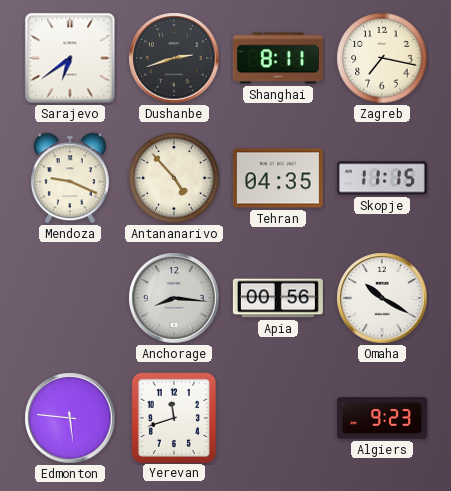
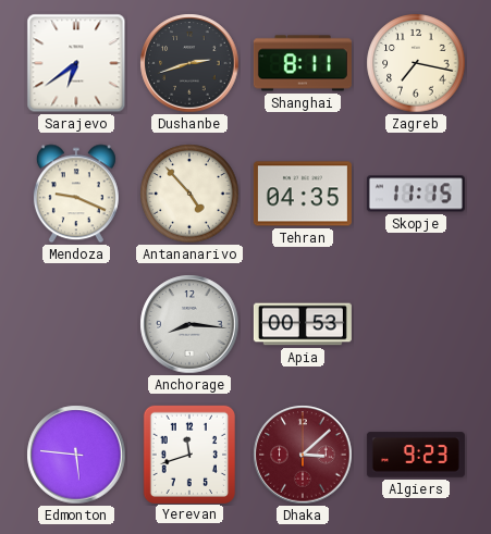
Apia: 00:56 -> 00:53 (303, 324)
Omaha: 10:20 -> none (382, 298)
Dhaka: none -> 3:08 (303, 455)
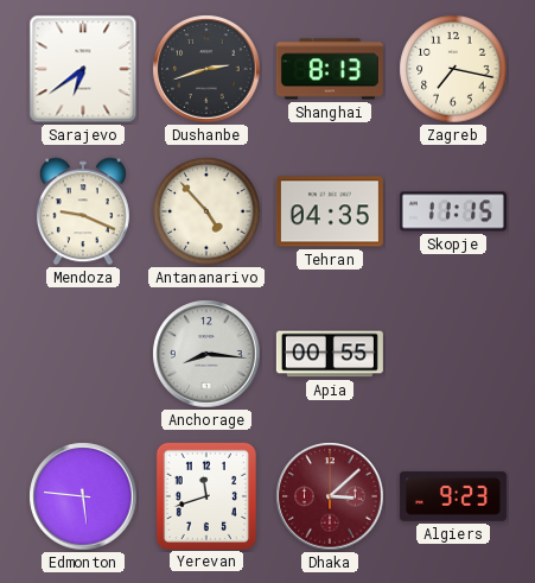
Shanghai: 8:11 -> 8:13 (330, 69)
Apia: 00:53 -> 00:55 (330, 354)
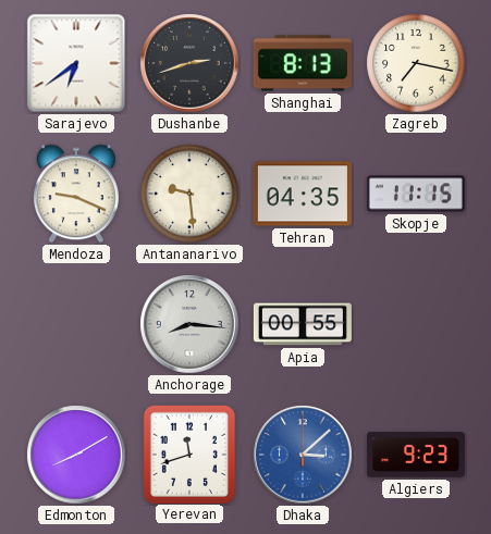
Antananarivo: 4:53 -> 9:29 (189, 194)
Edmonton: 5:46 -> 8:10 (76, 455)
Dhaka dial: burgundy -> blue (303, 455)
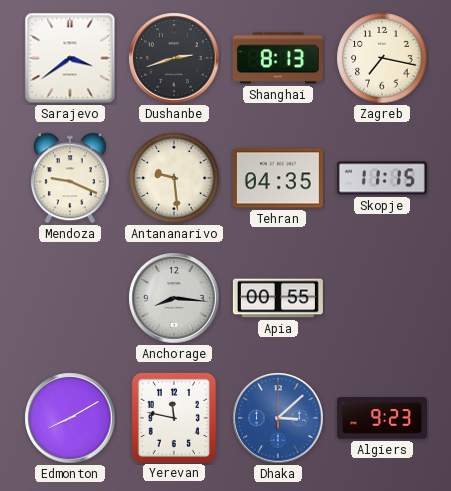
Sarajevo: 6:39 -> 3:39 (70, 58)
Yerevan: 11:42 -> 11:47 (174, 417)
